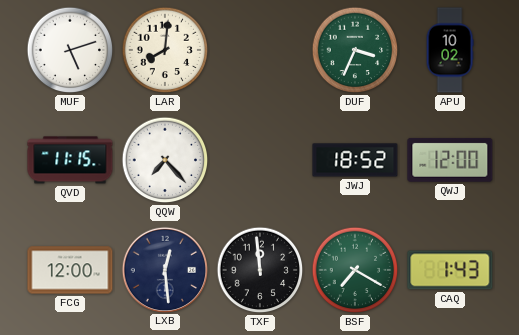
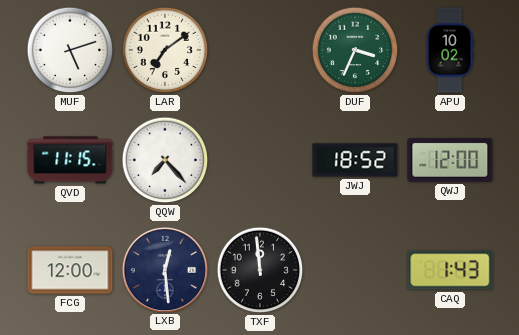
LAR: 8:01 -> 7:09 (165, 50)
BSF: 7:20 -> none (355, 270)
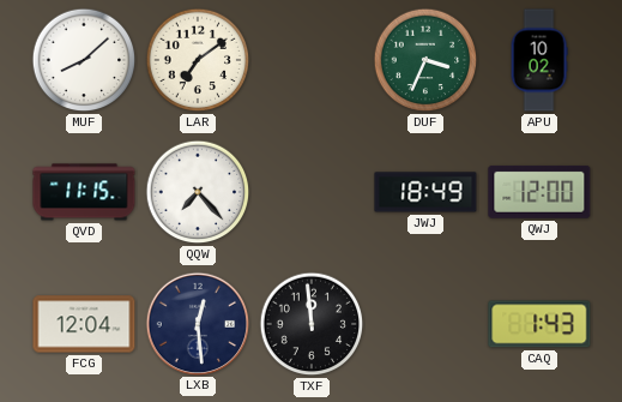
MUF: 5:12 -> 8:08 (84, 60)
JWJ: 18:52 -> 18:49 (425, 192)
FCG: 12:00 -> 12:04 (84, 324)
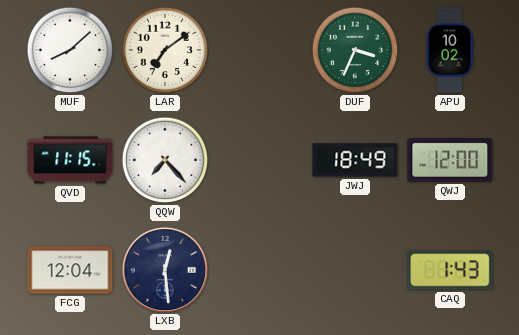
TXF: 11:59 -> none (312, 324)
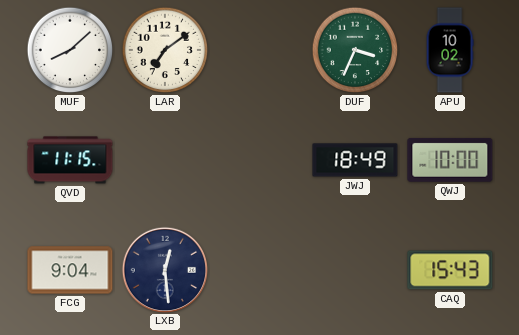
QQW: 7:23 -> none (165, 160)
QWJ: 12:00 -> 10:00 (450, 160)
FCG: 12:04 -> 9:04 (70, 270)
CAQ: 1:43 -> 15:43 (450, 270)
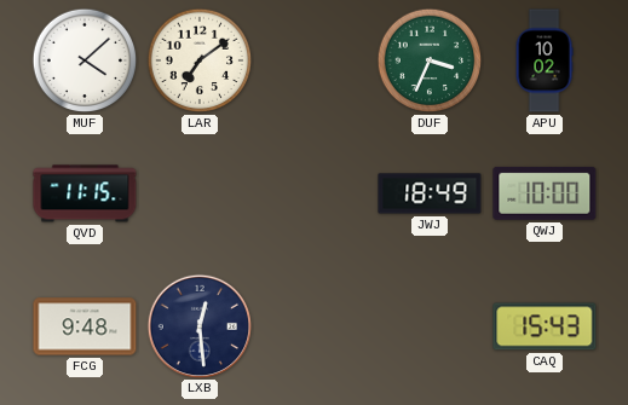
MUF: 8:08 -> 4:08 (85, 60)
FCG: 9:04 -> 9:48 (85, 326)
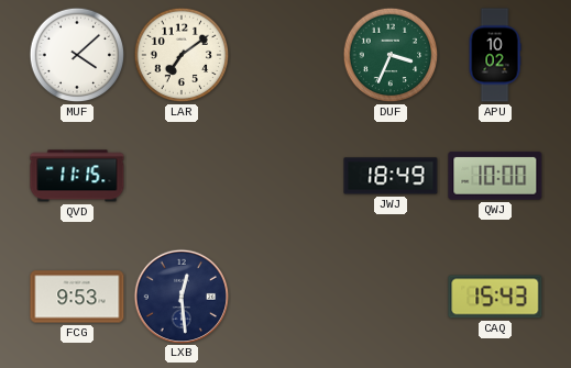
FCG: 9:48 -> 9:53 (77, 297)
